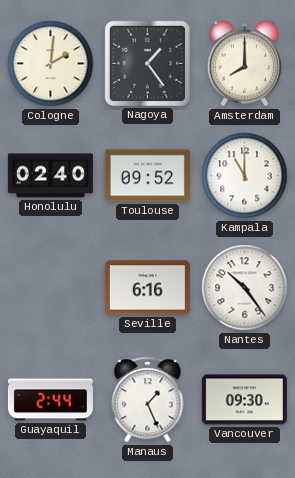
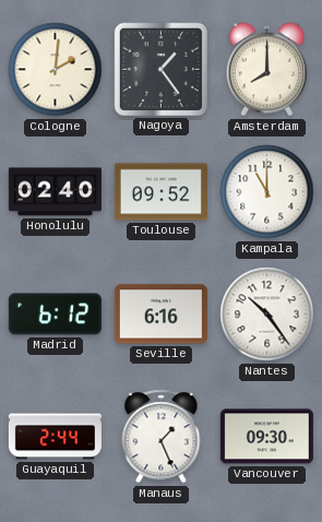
Madrid: none -> 6:12 (55, 315)
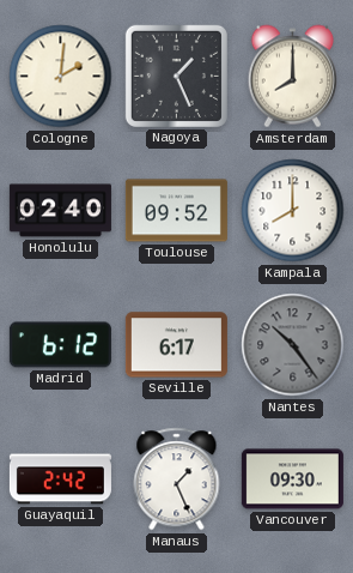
Nagoya: 1:24 -> 1:26 (176, 76)
Kampala: 11:00 -> 8:00 (293, 211)
Seville: 6:16 -> 6:17 (176, 345)
Nantes dial: white -> grey (293, 345)
Guayaquil: 2:44 -> 2:42 (60, 479)
